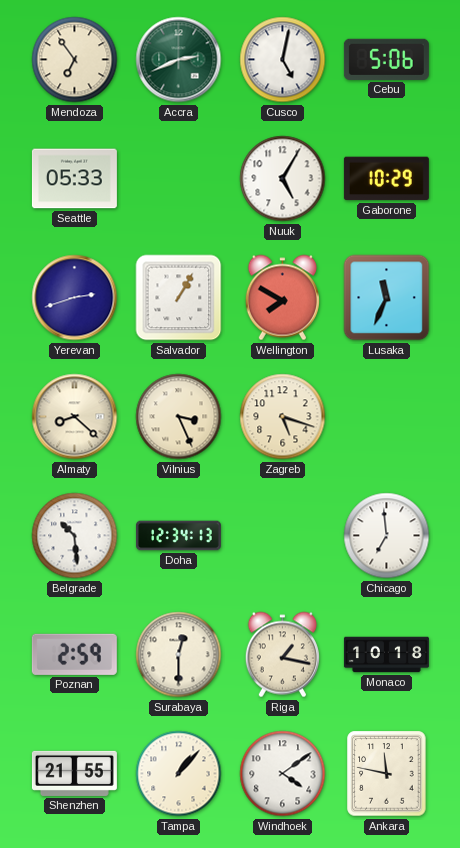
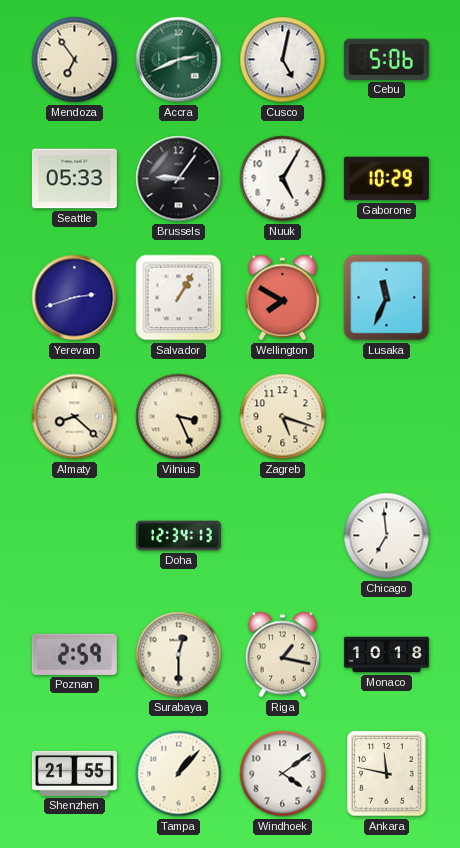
Brussels: none -> 9:06 (179, 179)
Belgrade: 10:29 -> none (75, 536)
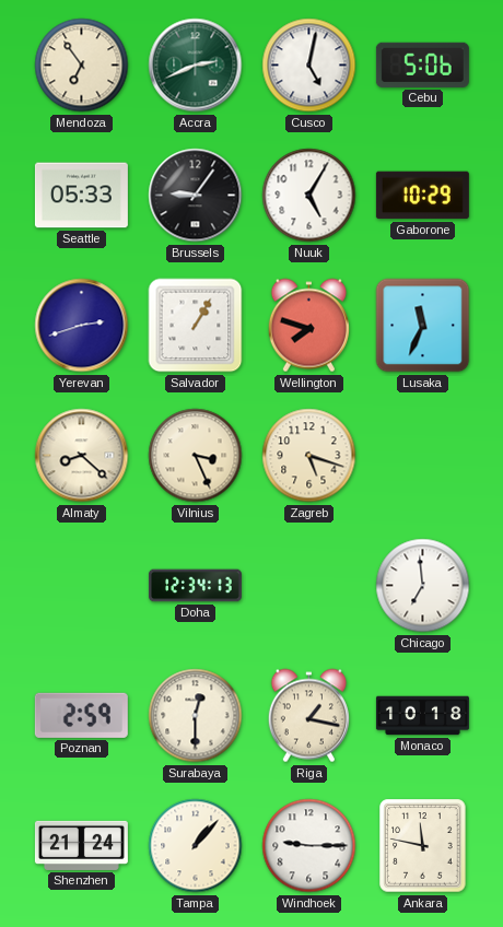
Wellington: 7:50 -> 7:48 (308, 326)
Shenzhen: 21:55 -> 21:24 (81, 845)
Windhoek: 4:09 -> 9:15 (309, 846)
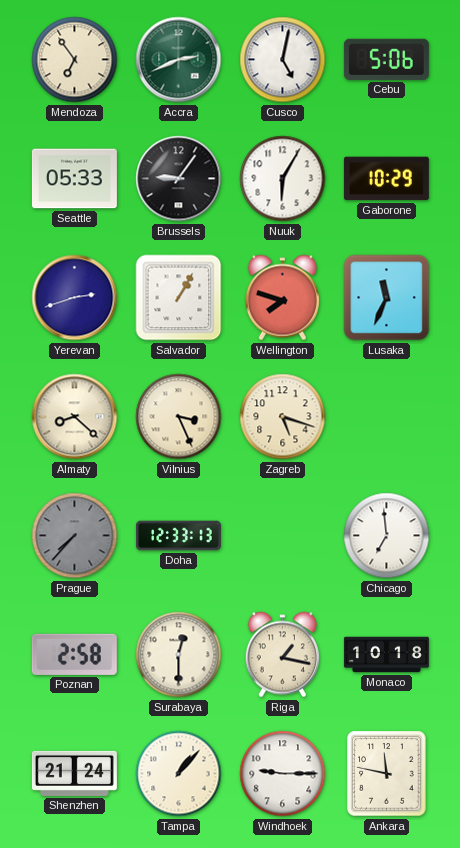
Nuuk: 5:05 -> 6:05 (283, 179)
Prague: none -> 7:37 (75, 536)
Doha: 12:34 -> 12:33 (178, 536)
Poznan: 2:59 -> 2:58 (74, 654)
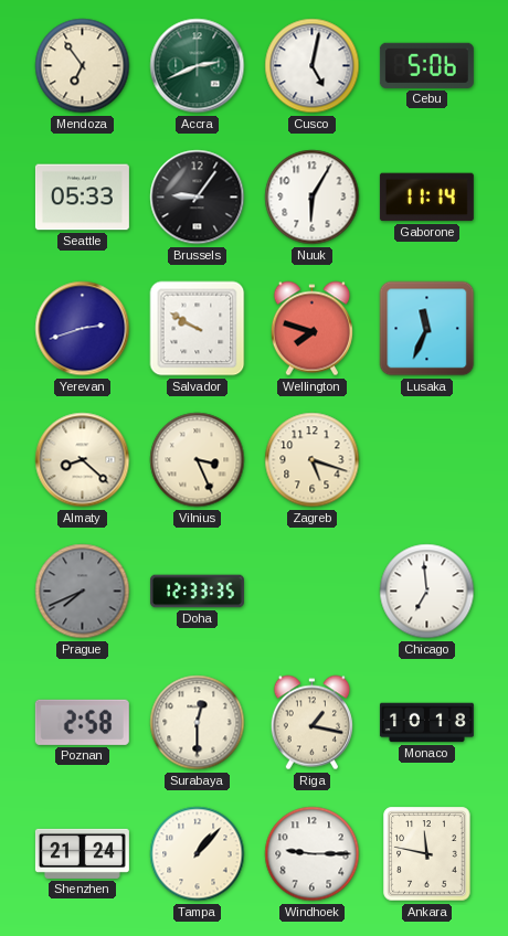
Gaborone: 10:29 -> 11:14 (426, 198)
Salvador: 1:05 -> 9:50 (198, 329)
Prague: 7:37 -> 7:41 (83, 592)
Doha: 12:33:13 -> 12:33:35 (197, 592)
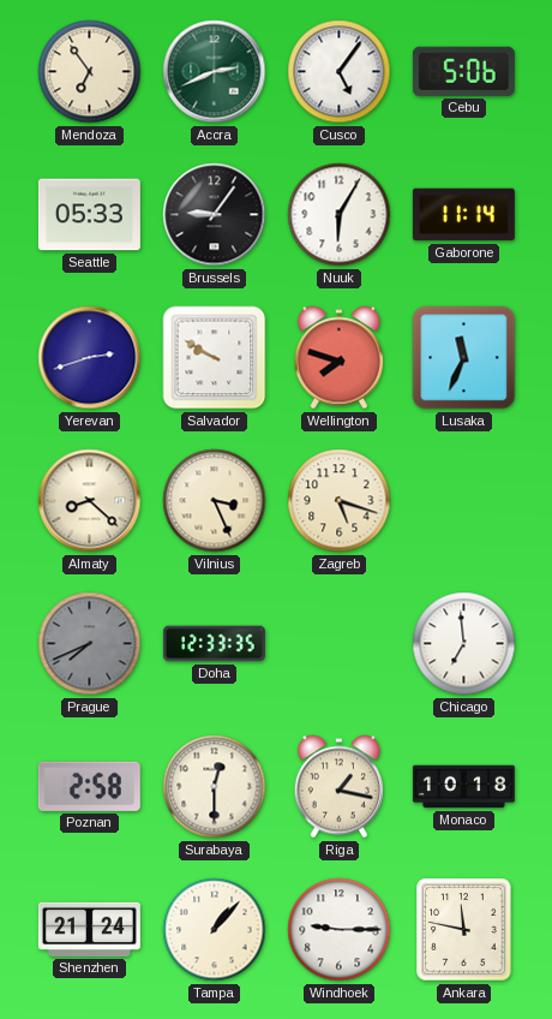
Cusco: 5:02 -> 5:06 (340, 72)
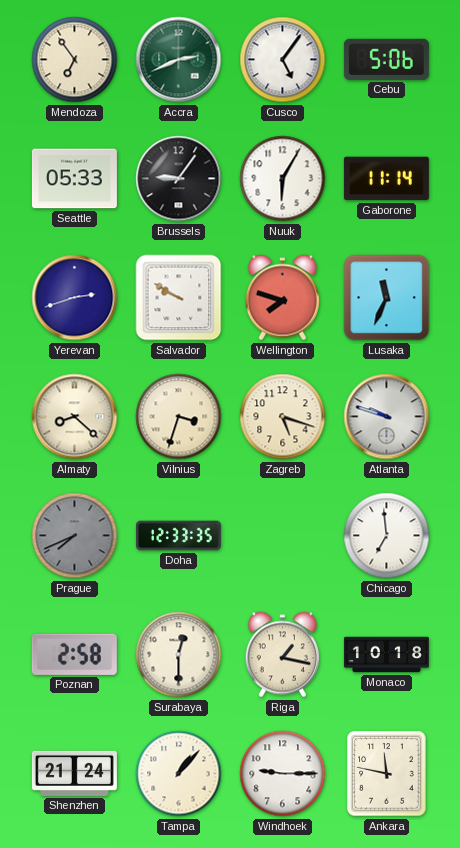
Vilnius: 3:26 -> 3:33 (179, 417)
Atlanta: none -> 9:48 (387, 417)
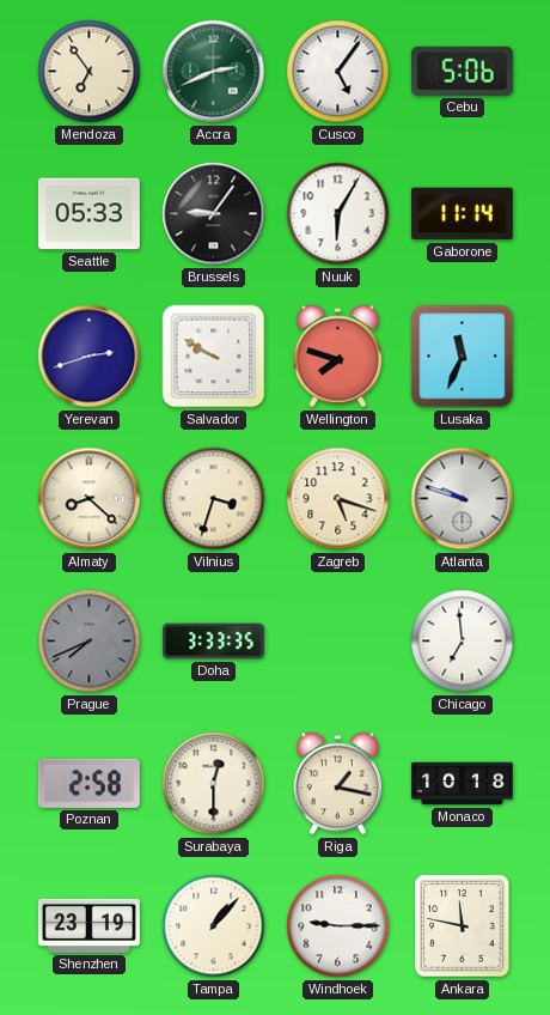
Doha: 12:33 -> 3:33 (213, 642)
Shenzhen: 21:24 -> 23:19 (88, 925)
